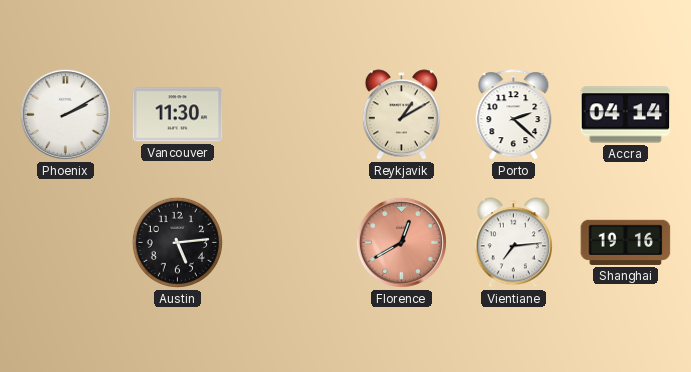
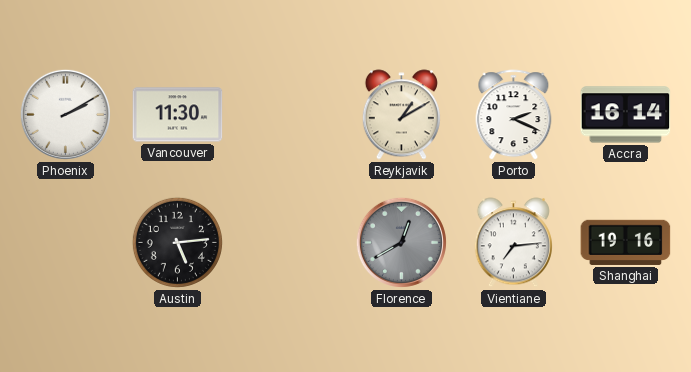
Porto: 2:22 -> 2:19 (514, 115)
Accra: 04:14 -> 16:14 (626, 115)
Florence dial: salmon -> grey (401, 242)
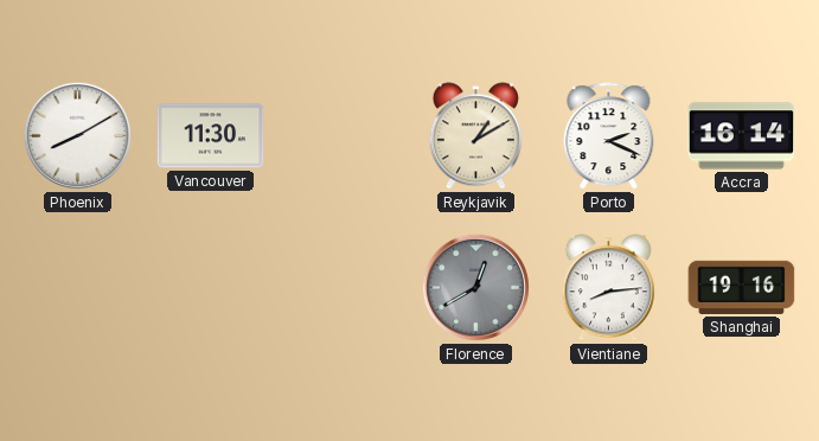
Phoenix: 2:10 -> 8:10 (77, 135)
Austin: 5:14 -> none (177, 242)
Vientiane: 7:14 -> 8:14 (608, 288)
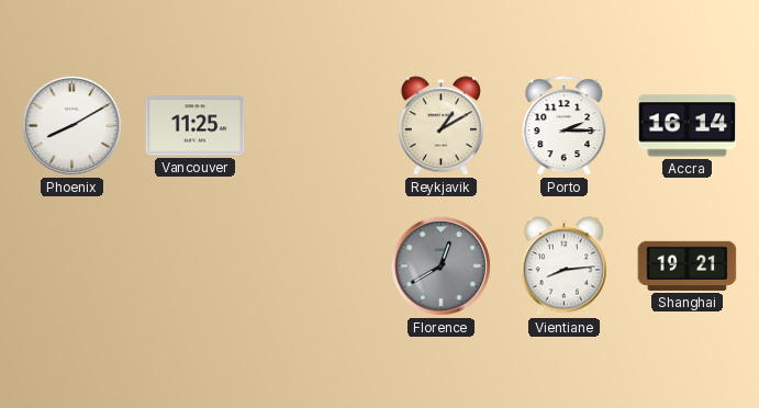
Vancouver: 11:30 -> 11:25 (196, 126)
Porto: 2:19 -> 2:15 (565, 126)
Shanghai: 19:16 -> 19:21 (688, 265)
